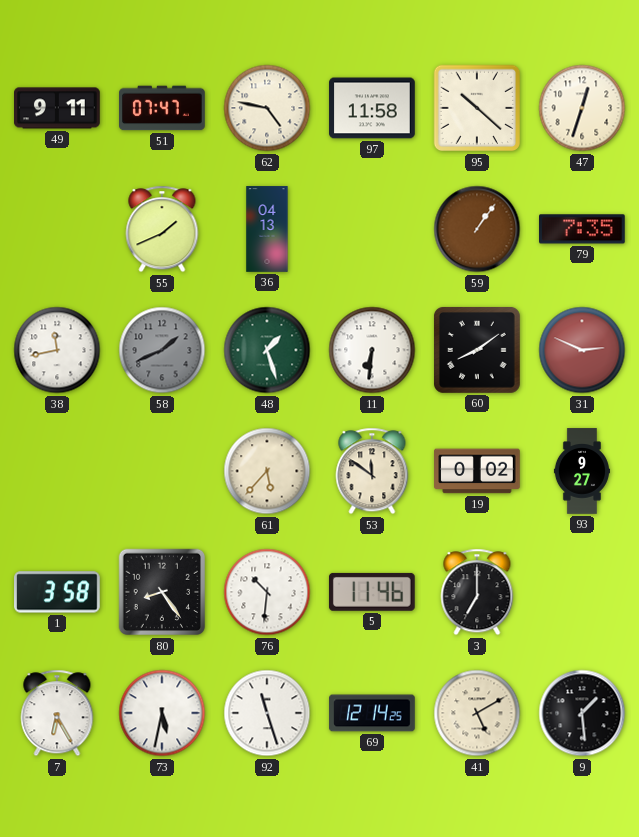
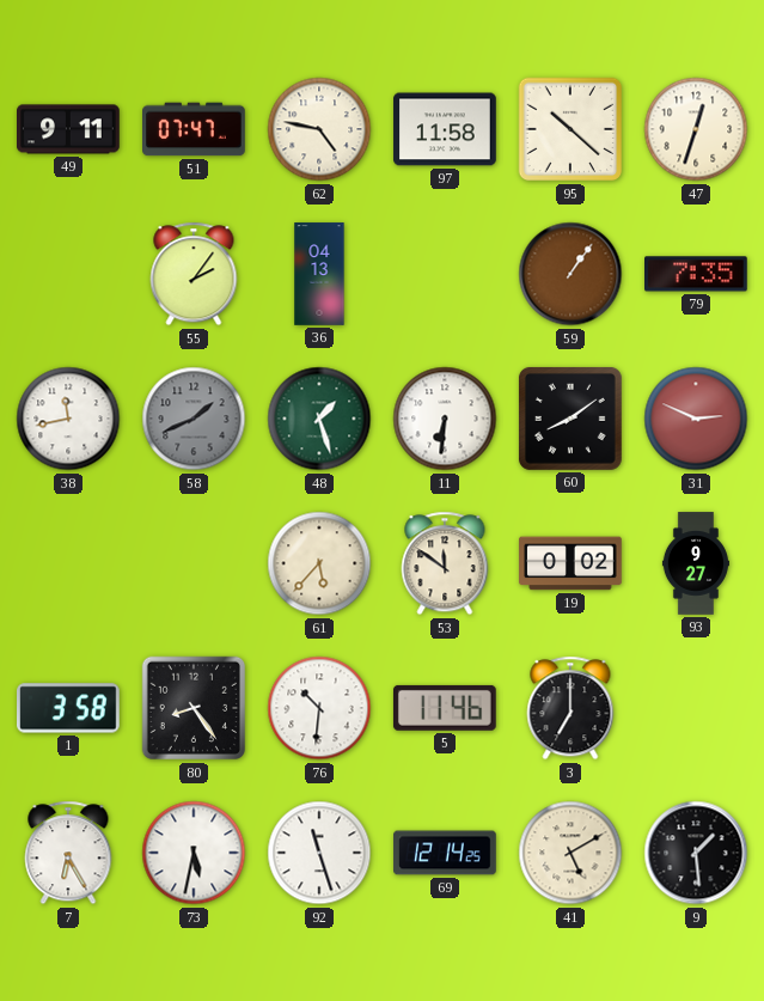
55: 1:41 -> 2:06 (194, 274)
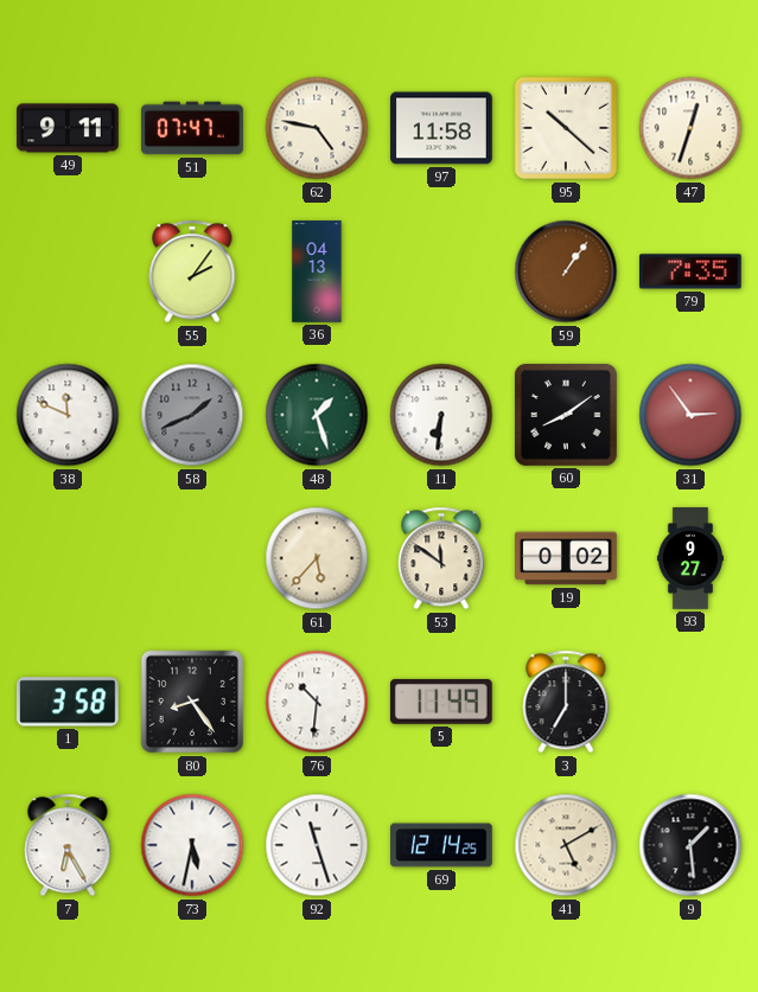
38: 11:43 -> 11:49 (68, 415)
31: 2:49 -> 2:54 (690, 415)
5: 11:46 -> 11:49 (441, 702)
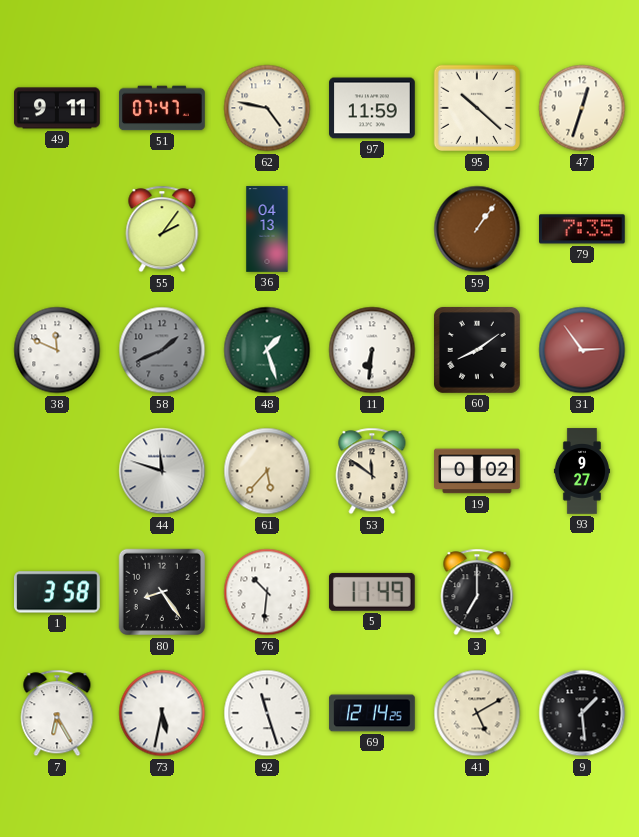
97: 11:58 -> 11:59 (372, 108)
44: none -> 11:48 (162, 471)
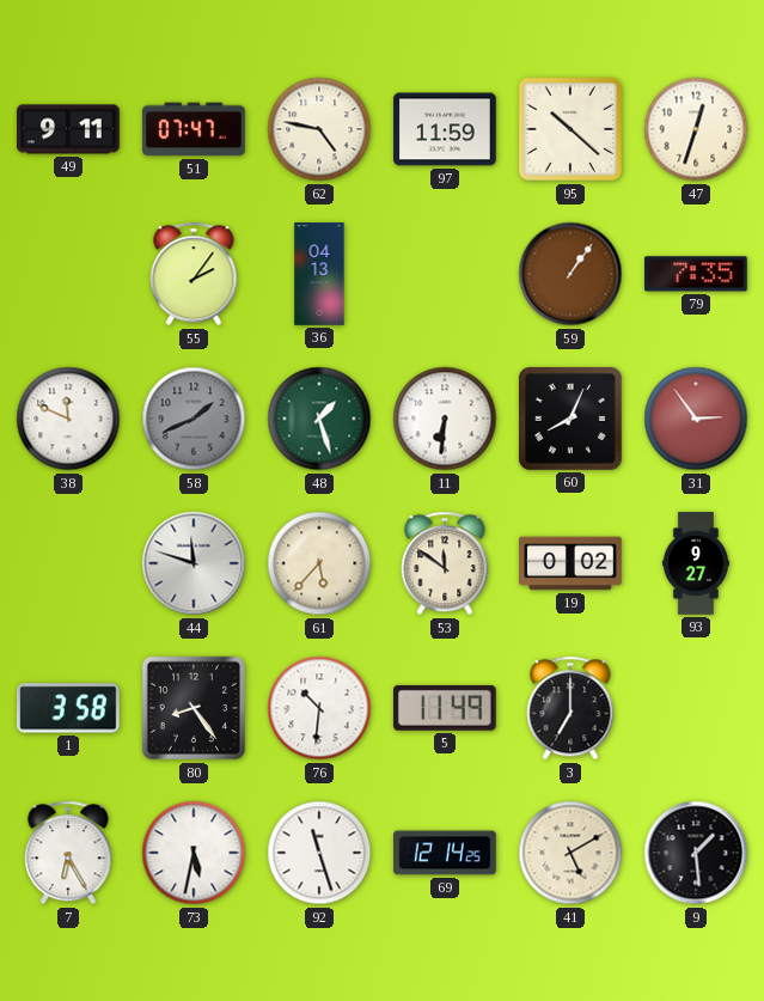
60: 8:09 -> 8:04 (570, 419)
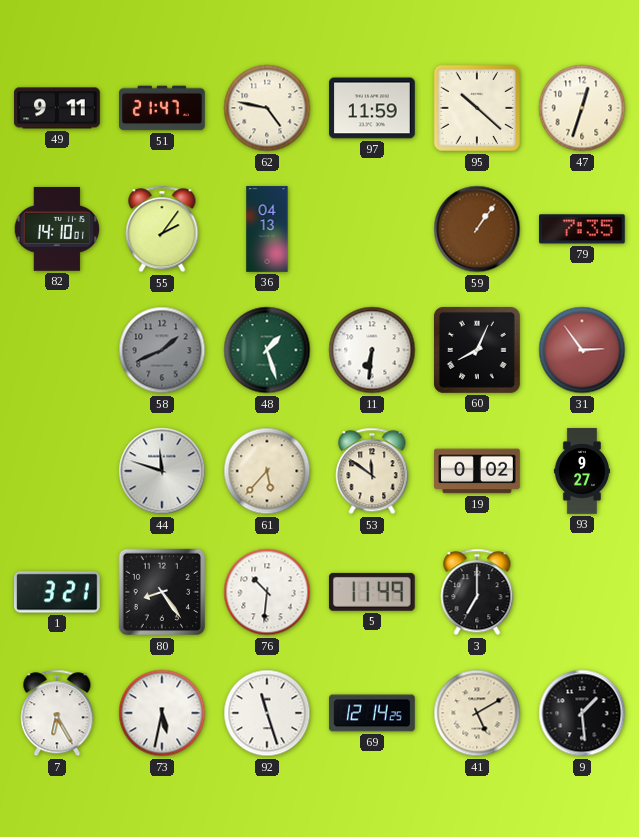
51: 07:47 -> 21:47 (162, 108)
82: none -> 14:10 (57, 229)
38: 11:49 -> none (68, 419)
1: 3:58 -> 3:21 (58, 592)
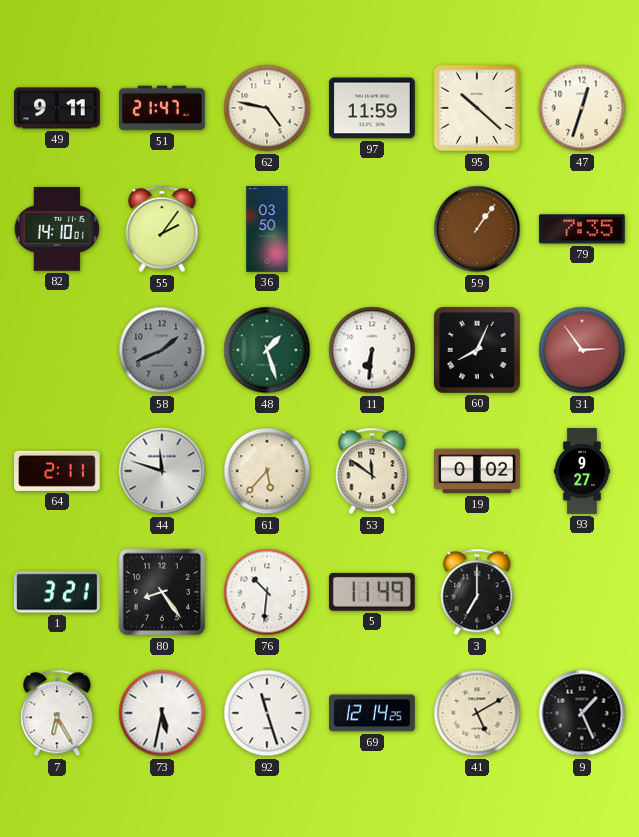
36: 04:13 -> 03:50 (267, 229)
64: none -> 2:11 (57, 471)
9: 1:29 -> 1:26 (582, 713)
